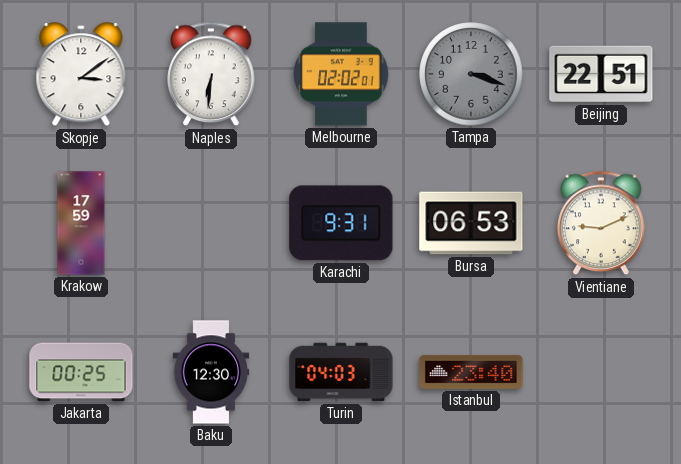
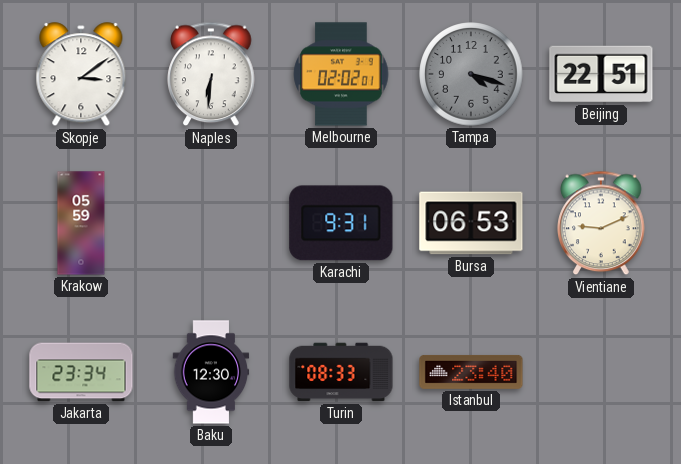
Tampa: 3:18 -> 4:18 (471, 74)
Krakow: 17:59 -> 05:59 (81, 223)
Jakarta: 00:25 -> 23:34 (81, 372)
Turin: 04:03 -> 08:33 (341, 372)
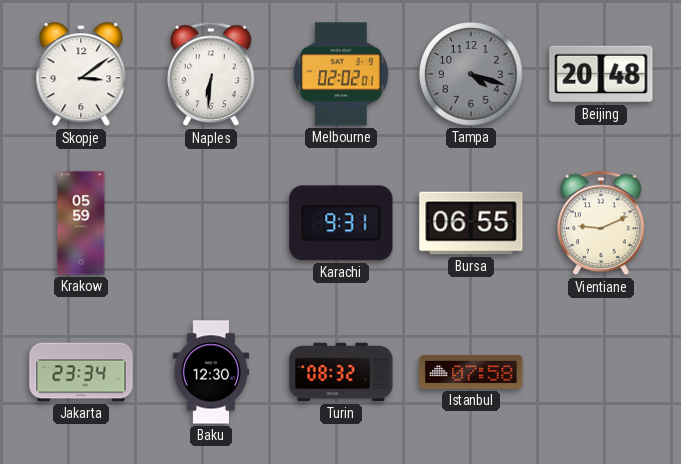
Beijing: 22:51 -> 20:48 (601, 74)
Bursa: 06:53 -> 06:55 (471, 223)
Turin: 08:33 -> 08:32 (341, 372)
Istanbul: 23:40 -> 07:58 (471, 372)
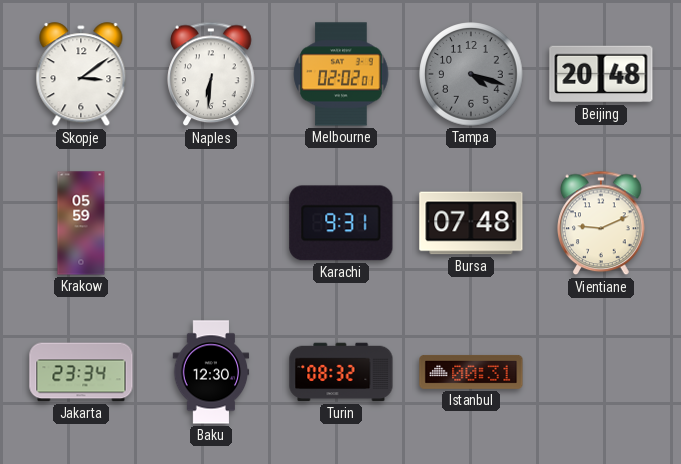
Bursa: 06:55 -> 07:48 (471, 223)
Istanbul: 07:58 -> 00:31 (471, 372)
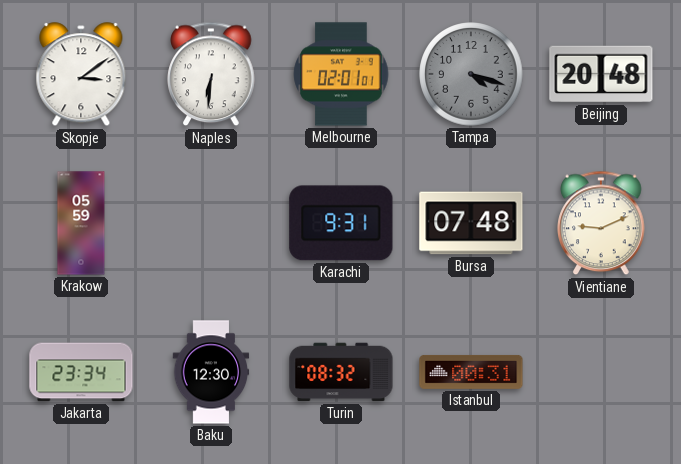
Melbourne: 02:02 -> 02:01 (341, 74)
